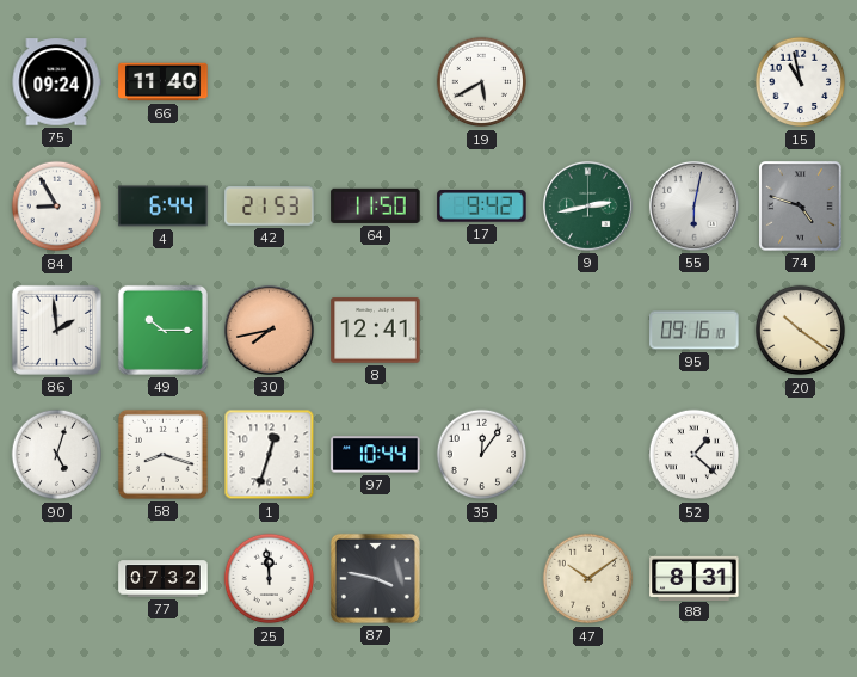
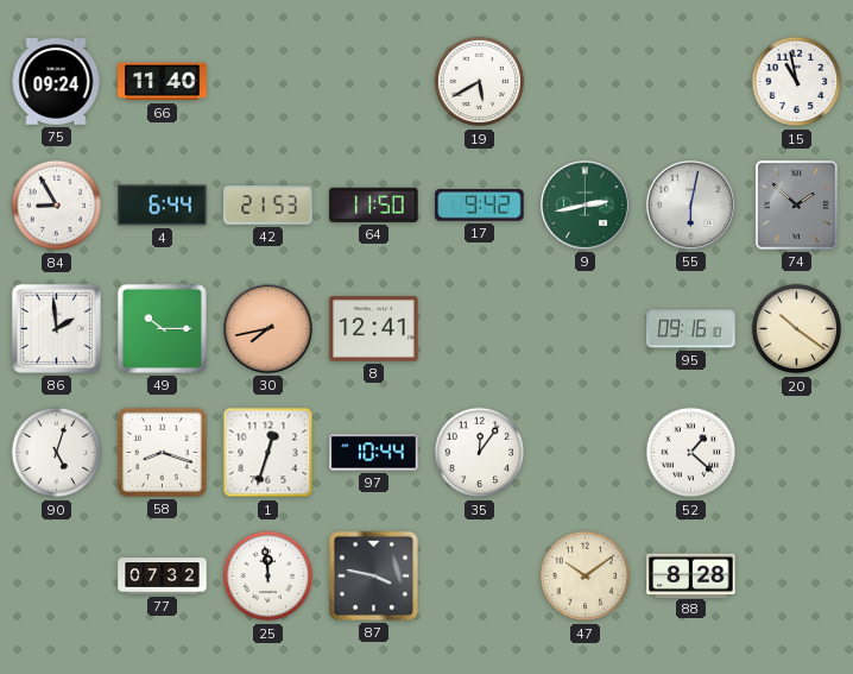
74: 4:48 -> 1:52 (797, 206)
88: 8:31 -> 8:28 (691, 575)
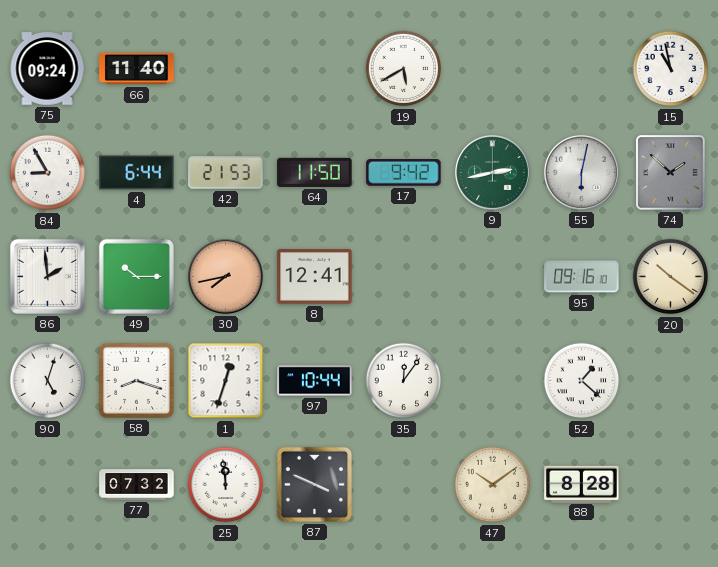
87: 3:47 -> 3:49 (314, 484)
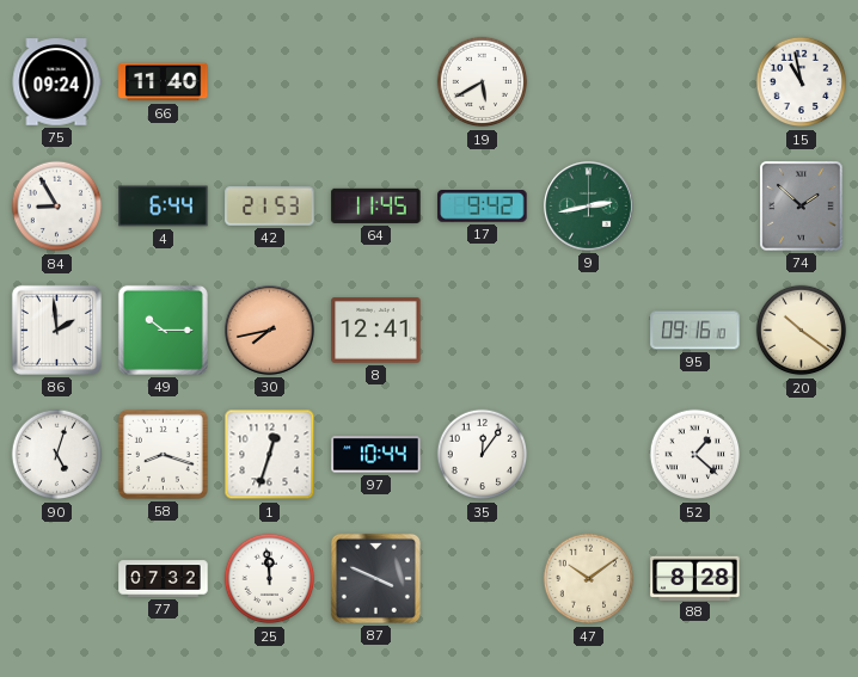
64: 11:50 -> 11:45 (376, 205)
55: 6:02 -> none (581, 172)
